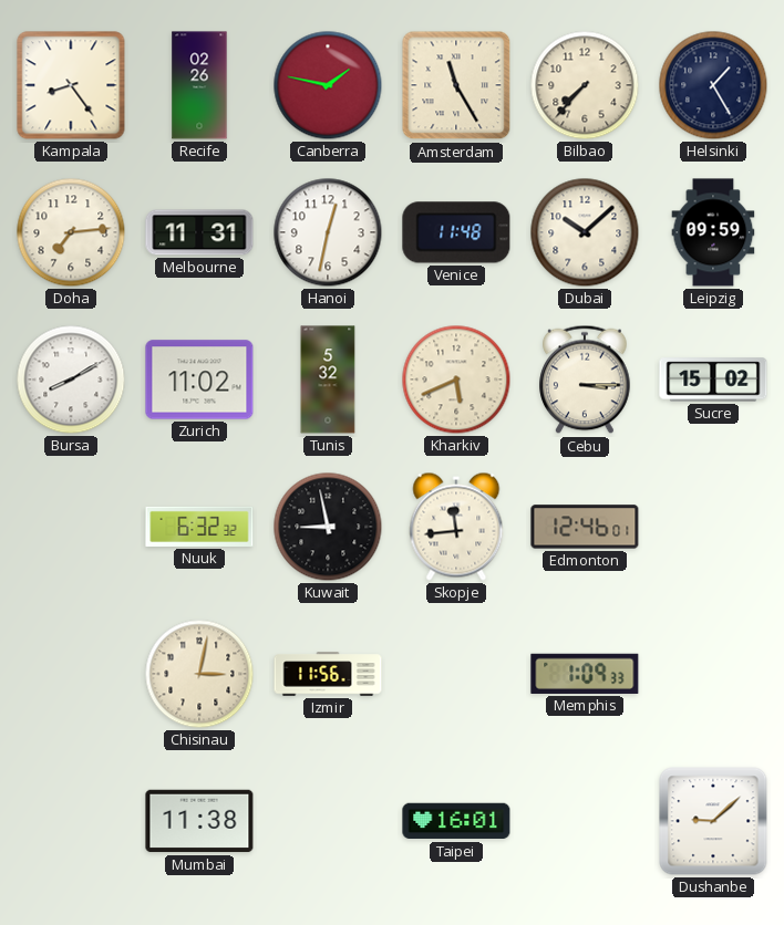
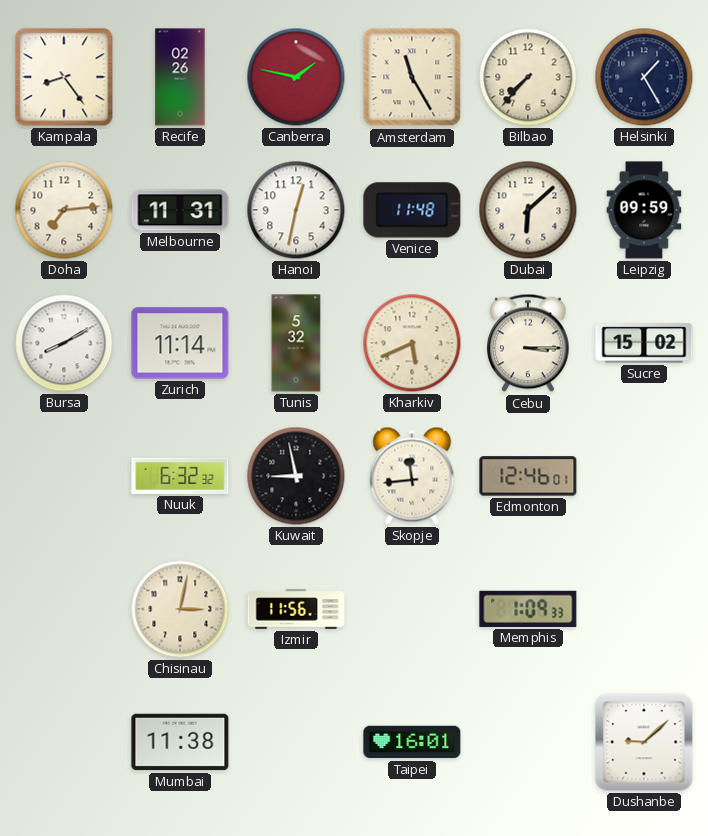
Dubai: 10:08 -> 6:08 (528, 210)
Zurich: 11:02 -> 11:14 (180, 343)
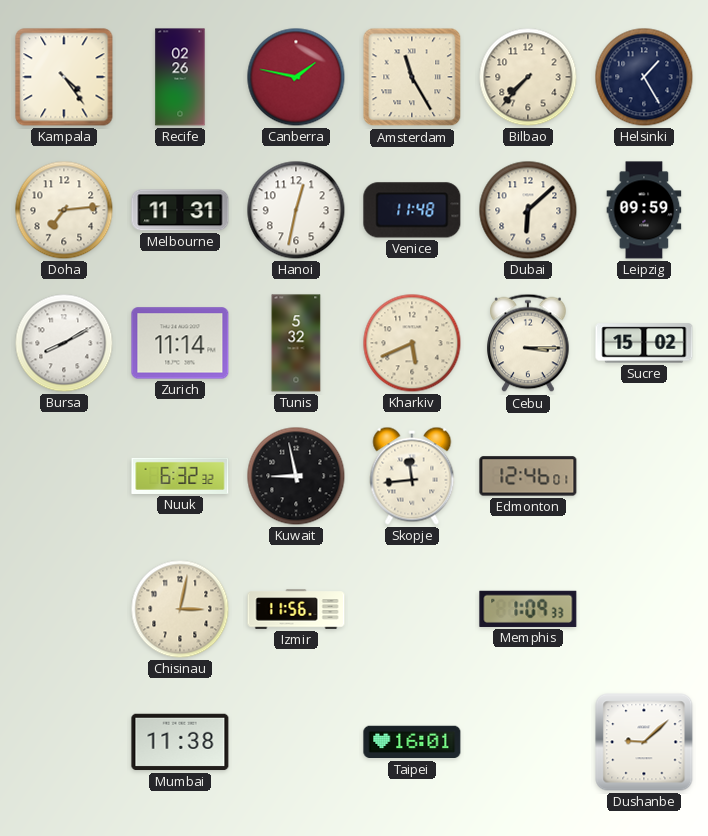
Kampala: 8:24 -> 4:24 (64, 77)
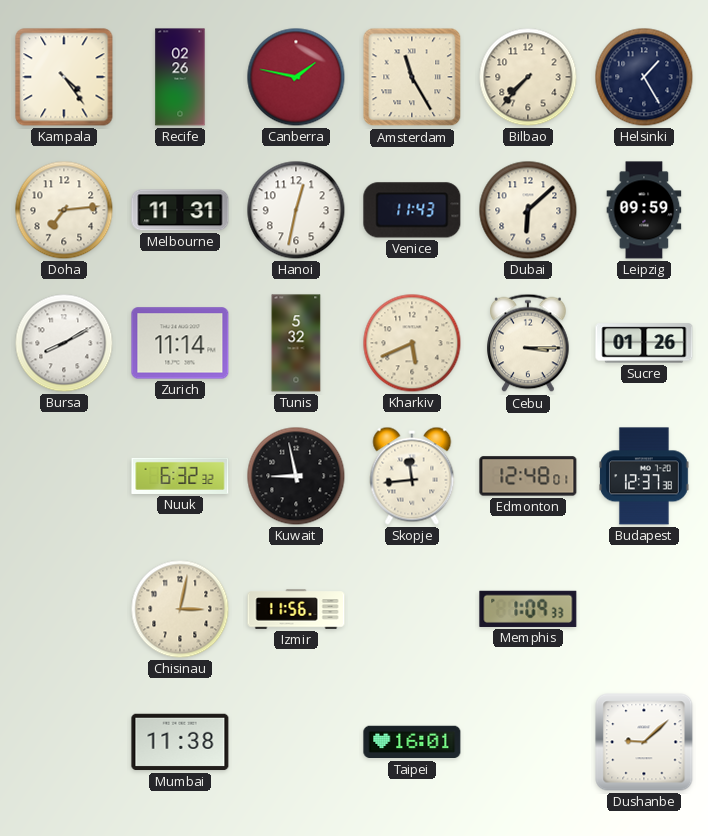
Venice: 11:48 -> 11:43 (412, 210)
Sucre: 15:02 -> 01:26 (644, 343)
Edmonton: 12:46 -> 12:48 (528, 476)
Budapest: none -> 12:37 (645, 476)
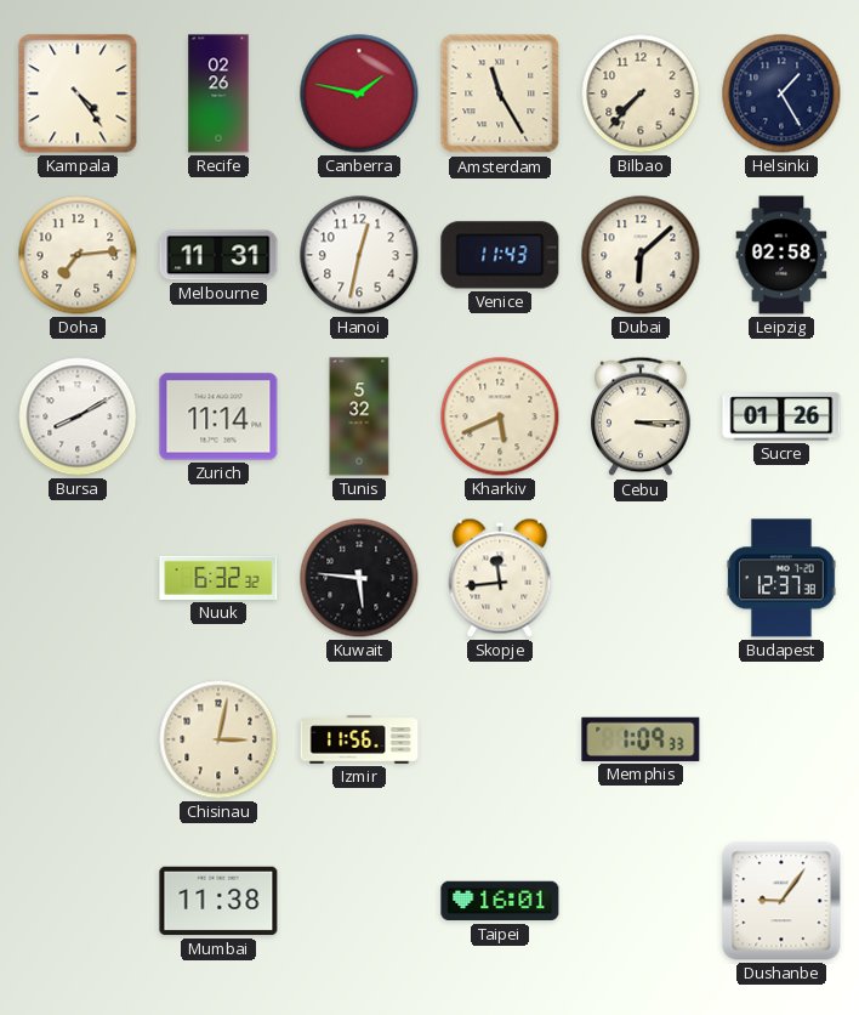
Leipzig: 09:59 -> 02:58 (781, 255)
Kuwait: 8:58 -> 5:46 (359, 578)
Edmonton: 12:48 -> none (528, 476)
Dushanbe: 9:08 -> 9:06 (781, 901)
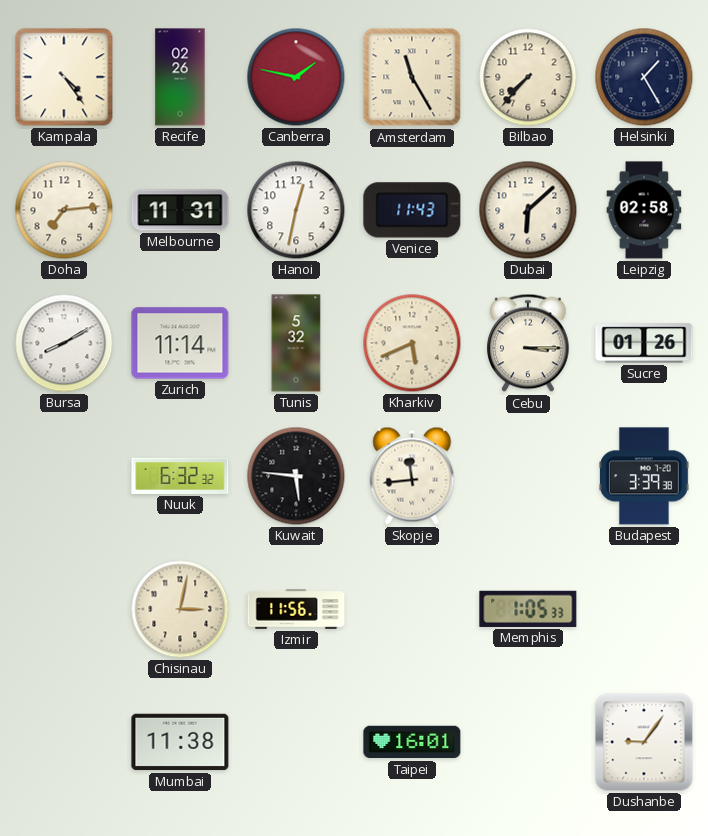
Budapest: 12:37 -> 3:39 (645, 476)
Memphis: 1:09 -> 1:05 (528, 609)
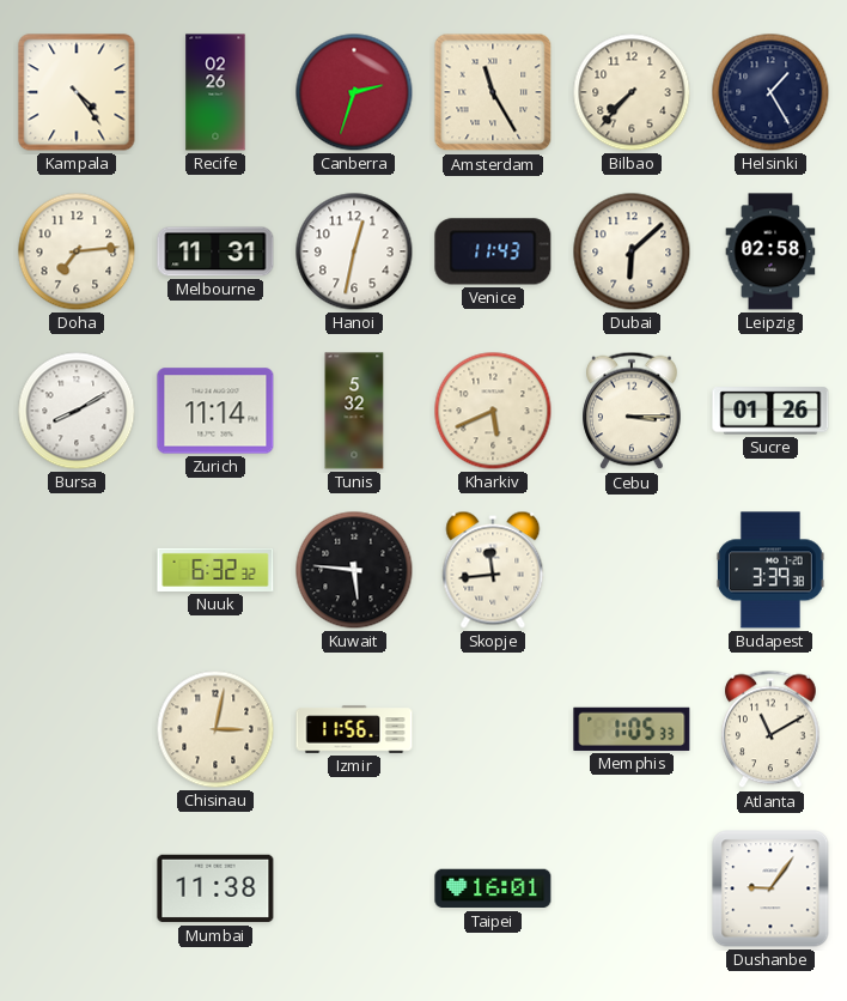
Canberra: 1:47 -> 2:33 (354, 92)
Atlanta: none -> 11:10 (770, 729)
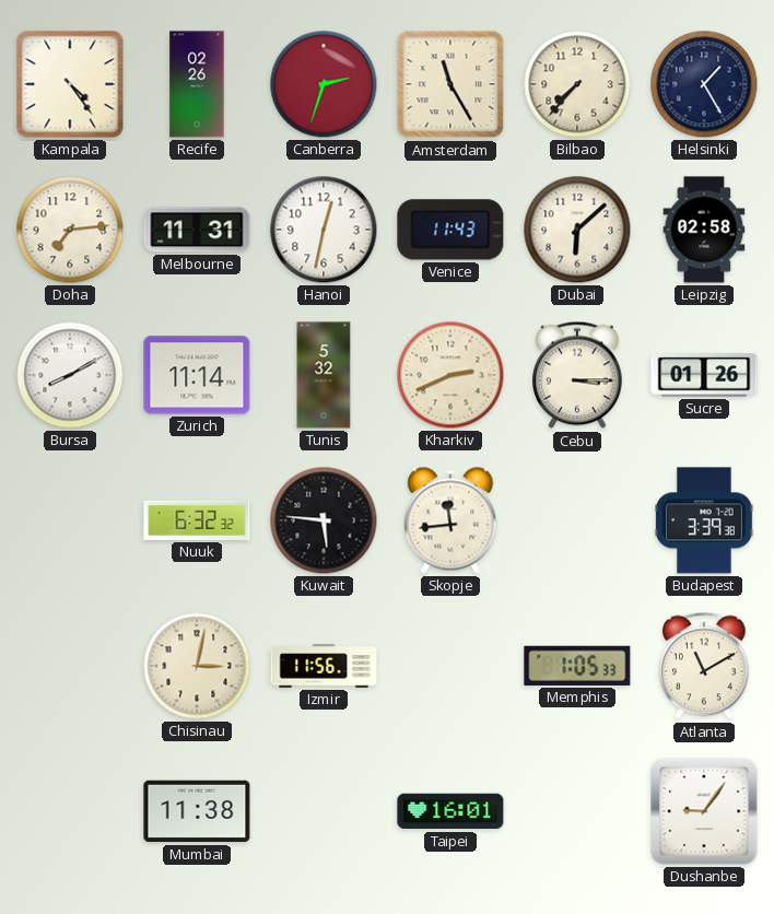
Kharkiv: 5:41 -> 2:41 (450, 375)
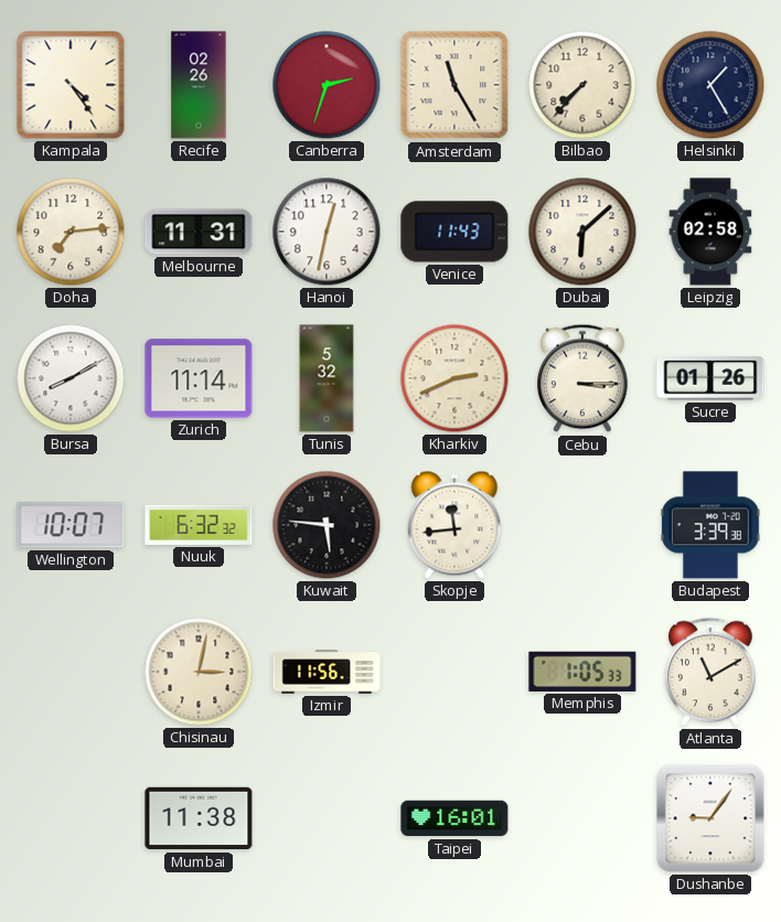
Wellington: none -> 10:07 (71, 525)
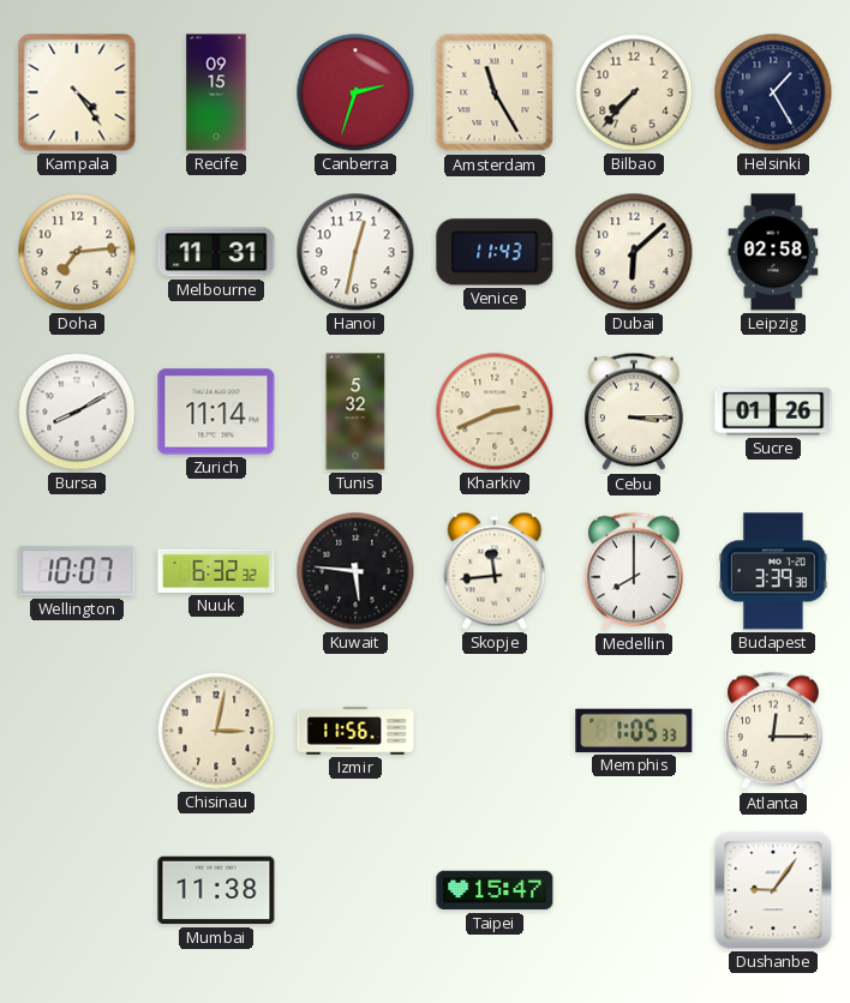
Recife: 02:26 -> 09:15 (216, 92)
Medellin: none -> 8:00 (634, 571)
Atlanta: 11:10 -> 12:15 (773, 731)
Taipei: 16:01 -> 15:47 (495, 890)
